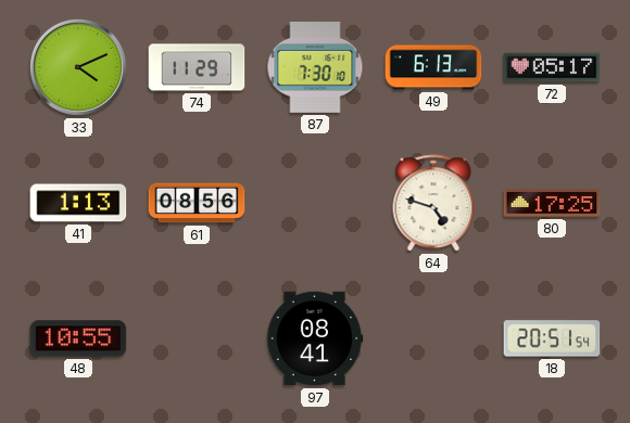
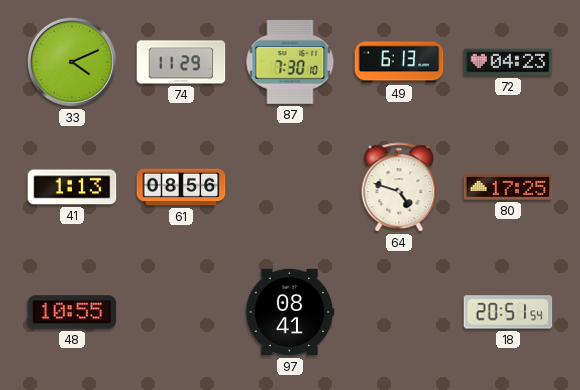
72: 05:17 -> 04:23 (508, 62)
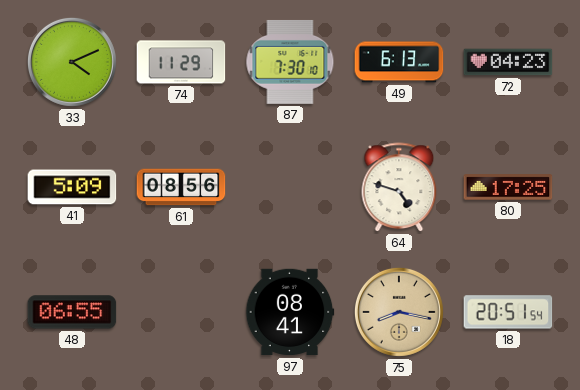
41: 1:13 -> 5:09 (72, 187)
48: 10:55 -> 06:55 (72, 312)
75: none -> 8:17 (399, 312)
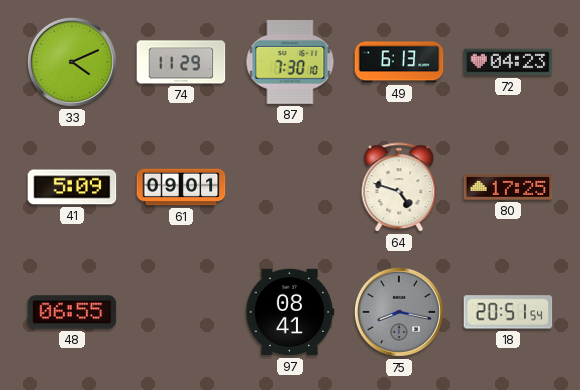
61: 08:56 -> 09:01 (181, 187)
75 dial: champagne -> grey (399, 312)
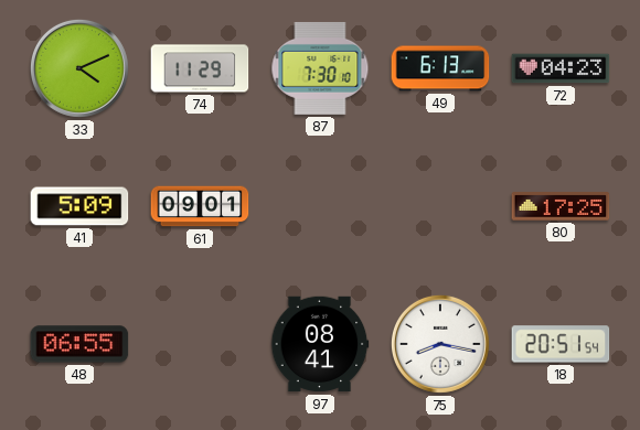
64: 4:48 -> none (399, 188)
75 dial: grey -> white (440, 344)
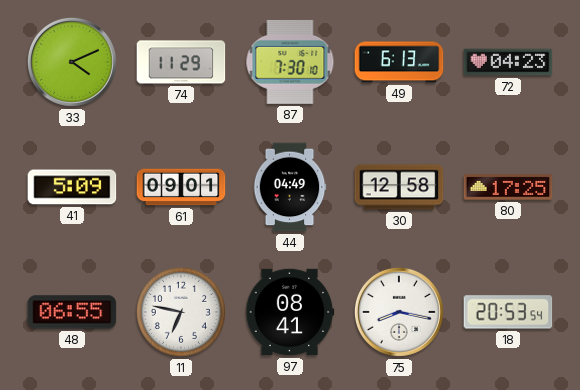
44: none -> 04:49 (290, 187)
30: none -> 12:58 (399, 187)
11: none -> 6:47 (181, 312)
18: 20:51 -> 20:53 (508, 312)
